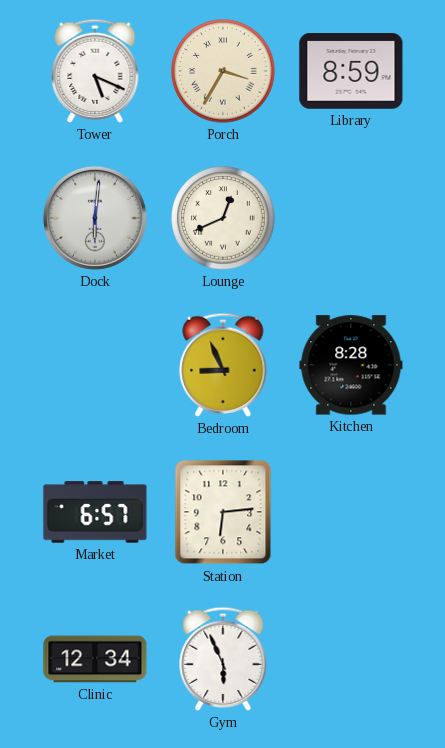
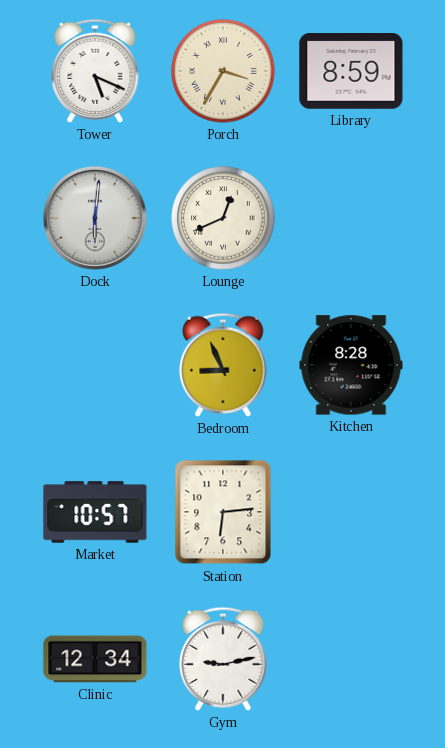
Market: 6:57 -> 10:57 (95, 512)
Gym: 5:56 -> 9:13 (223, 659)
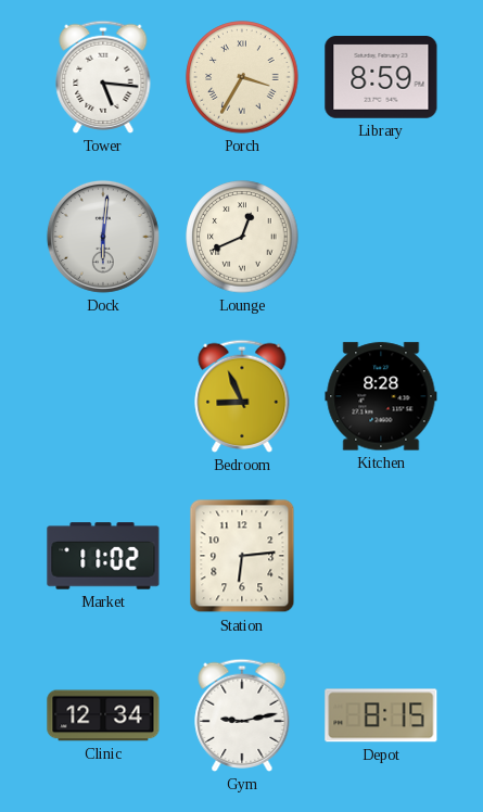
Tower: 5:19 -> 5:16 (103, 77)
Market: 10:57 -> 11:02 (103, 556)
Depot: none -> 8:15 (381, 715)
